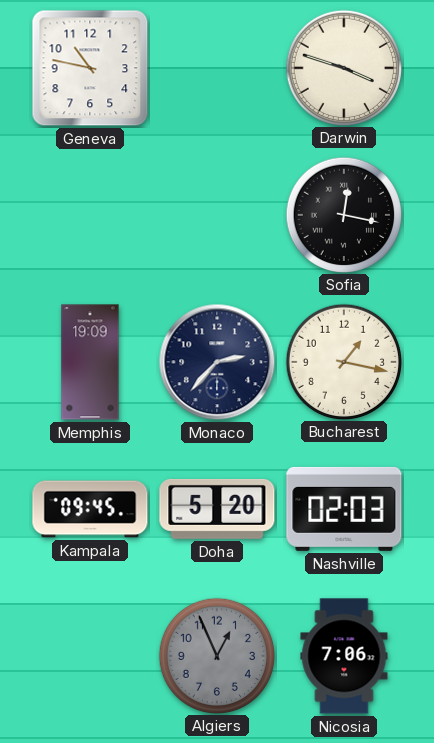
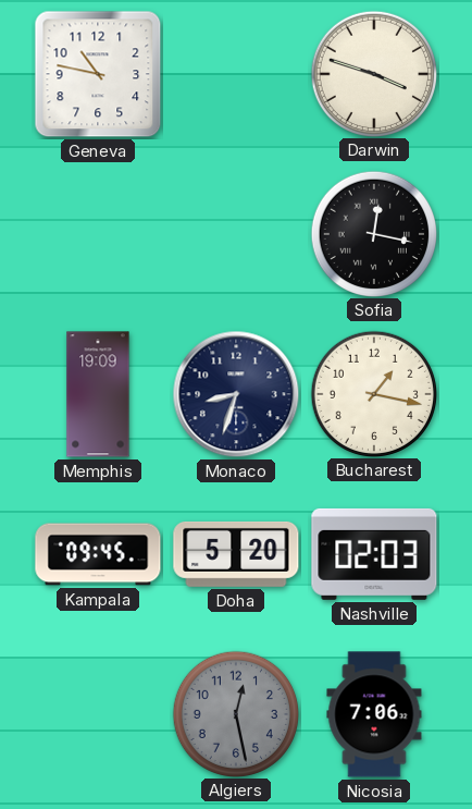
Monaco: 2:37 -> 8:33 (236, 394)
Algiers: 12:56 -> 12:28 (235, 713)
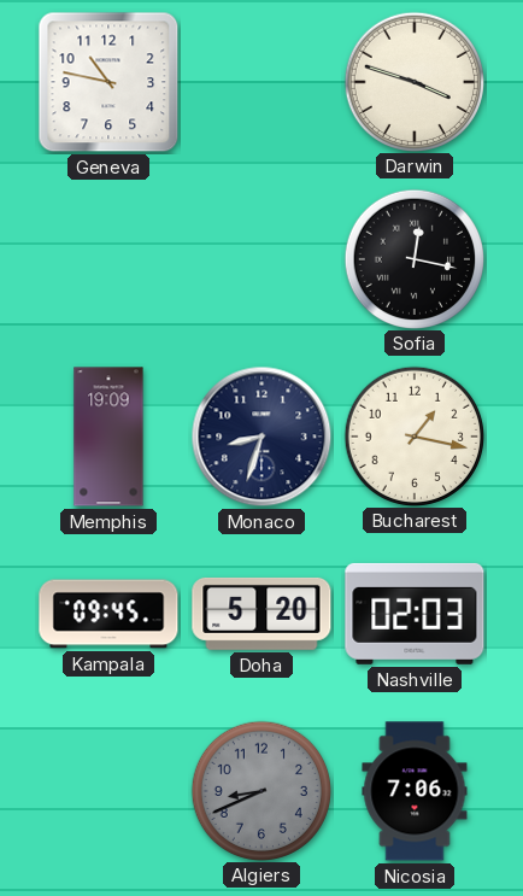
Algiers: 12:28 -> 8:41 (260, 790)
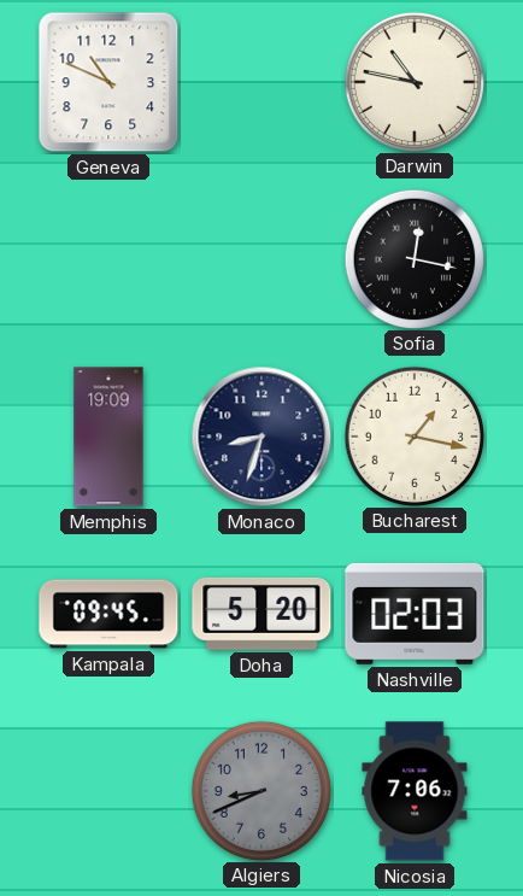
Geneva: 10:47 -> 10:49 (108, 82)
Darwin: 3:48 -> 10:47 (413, 81)
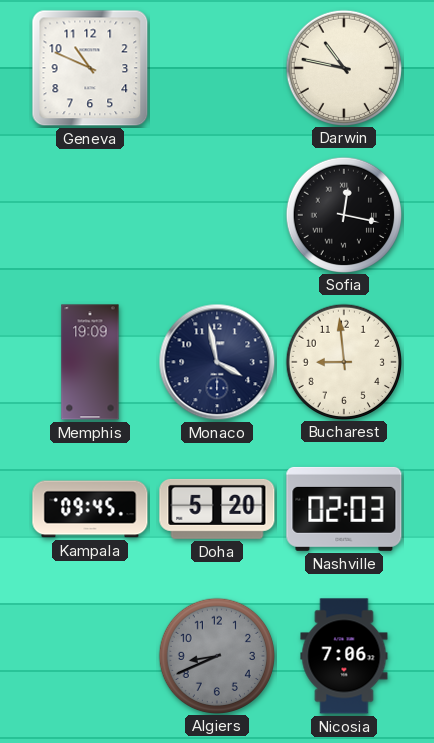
Monaco: 8:33 -> 3:58 (217, 362)
Bucharest: 1:17 -> 8:59 (343, 361)
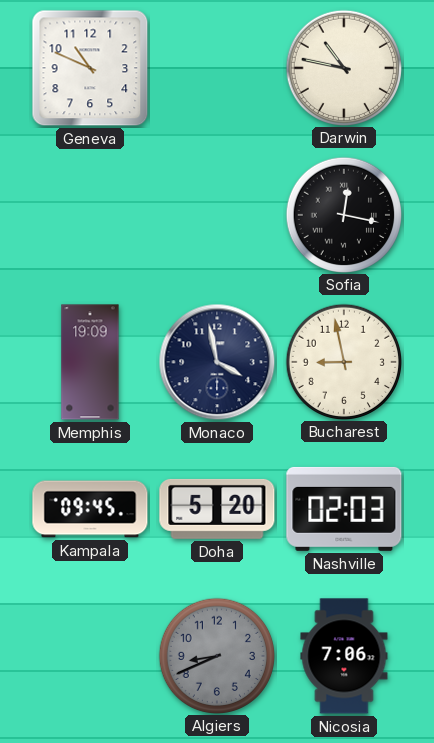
Bucharest: 8:59 -> 8:58 (343, 361)
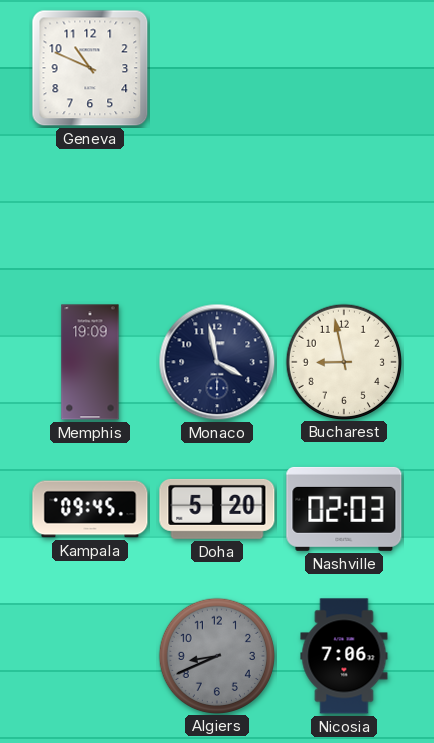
Darwin: 10:47 -> none (343, 67)
Sofia: 12:17 -> none (343, 214)
